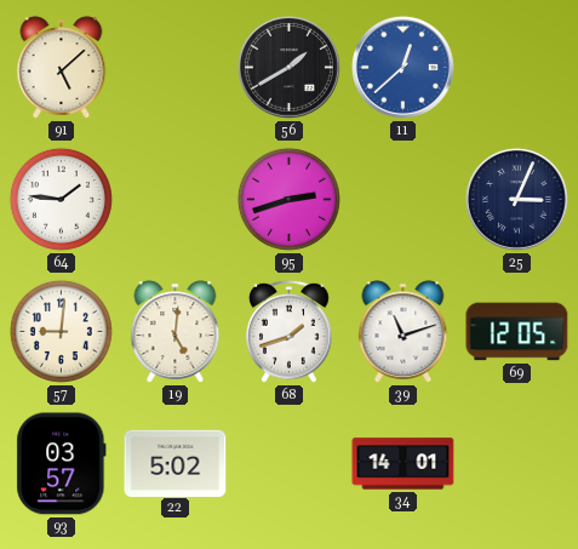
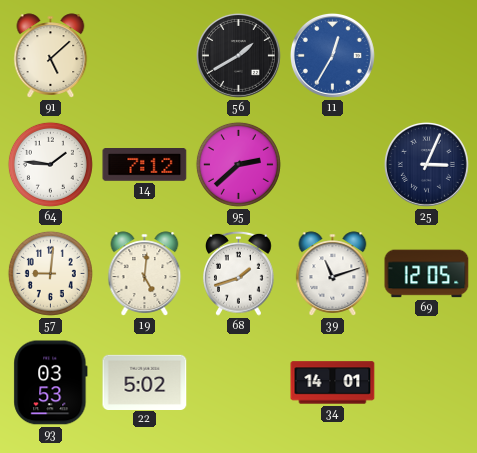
11: 12:38 -> 12:35 (332, 55)
14: none -> 7:12 (145, 165)
95: 2:42 -> 2:38 (238, 164)
93: 03:57 -> 03:53 (51, 383)
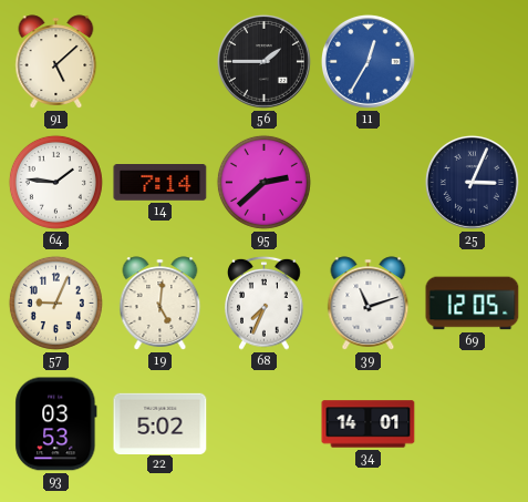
56: 1:40 -> 1:45 (263, 61)
14: 7:12 -> 7:14 (161, 183)
57: 9:01 -> 9:04 (55, 303)
68: 1:42 -> 7:34 (265, 303)
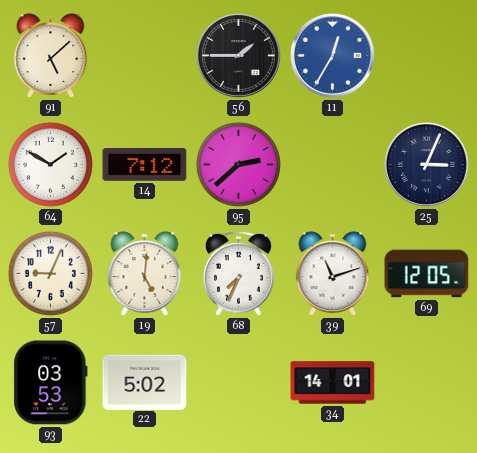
64: 1:46 -> 1:50 (50, 164)
14: 7:14 -> 7:12 (145, 165)
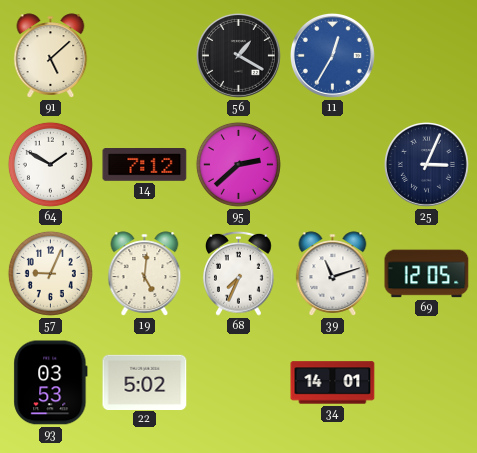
56: 1:45 -> 1:20 (238, 55)
